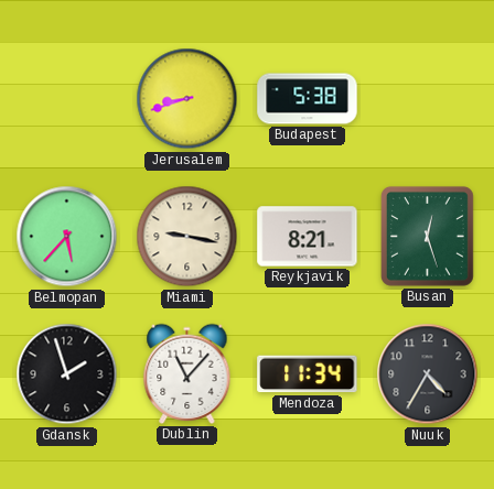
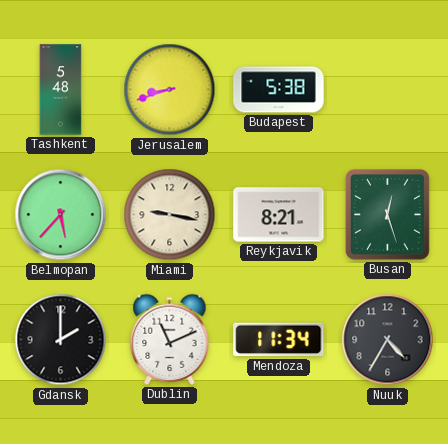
Tashkent: none -> 5:48 (61, 90)
Gdansk: 1:57 -> 2:00 (61, 340)
Dublin: 11:07 -> 11:11 (170, 339)
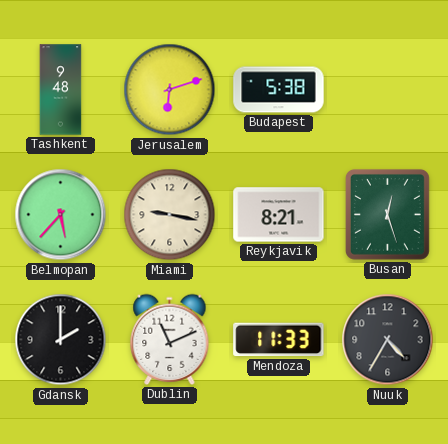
Tashkent: 5:48 -> 9:48 (61, 90)
Jerusalem: 8:42 -> 6:12 (170, 90)
Mendoza: 11:34 -> 11:33 (279, 340)
